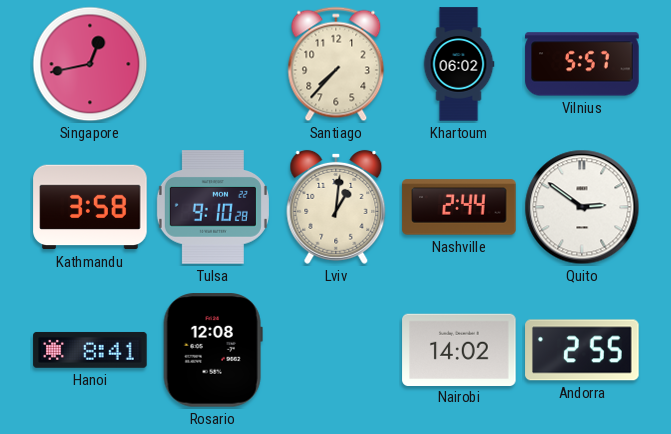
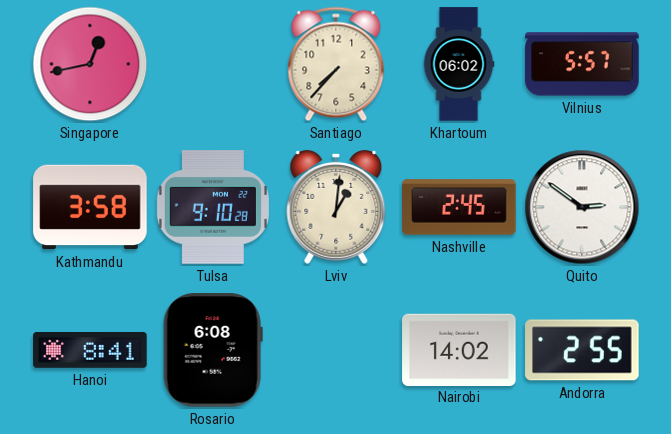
Nashville: 2:44 -> 2:45 (459, 207)
Rosario: 12:08 -> 6:08 (213, 350)
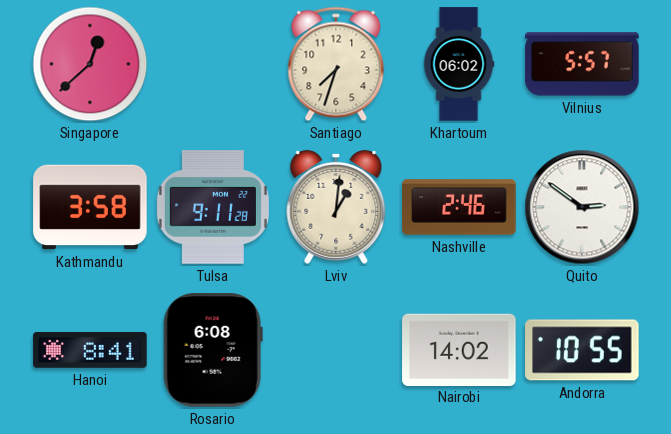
Singapore: 12:43 -> 12:38 (90, 64)
Santiago: 7:37 -> 7:33 (336, 64)
Tulsa: 9:10 -> 9:11 (213, 207)
Nashville: 2:45 -> 2:46 (459, 207)
Andorra: 2:55 -> 10:55 (582, 350)
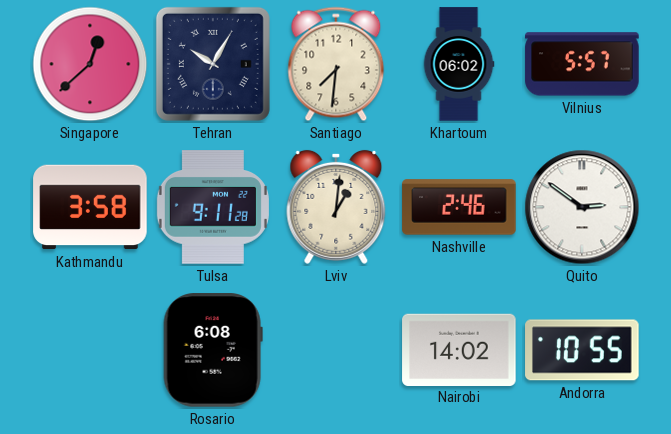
Tehran: none -> 10:05 (213, 64)
Santiago: 7:33 -> 7:31 (336, 64)
Hanoi: 8:41 -> none (90, 350)
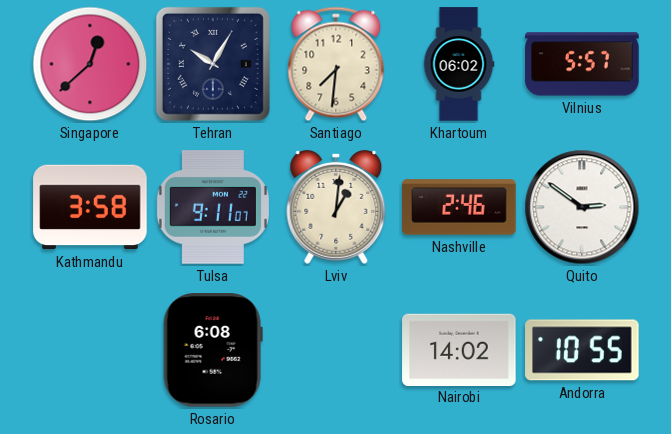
Tulsa: 9:11:28 -> 9:11:07 (213, 207)
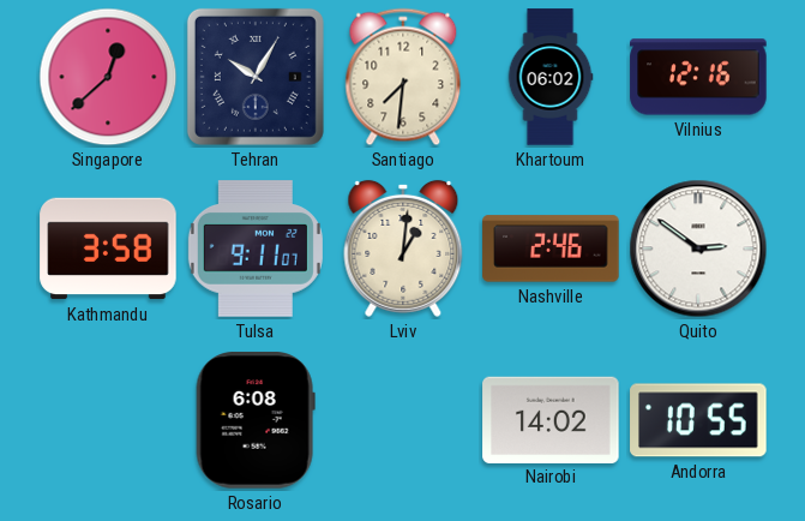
Vilnius: 5:57 -> 12:16 (698, 77)
